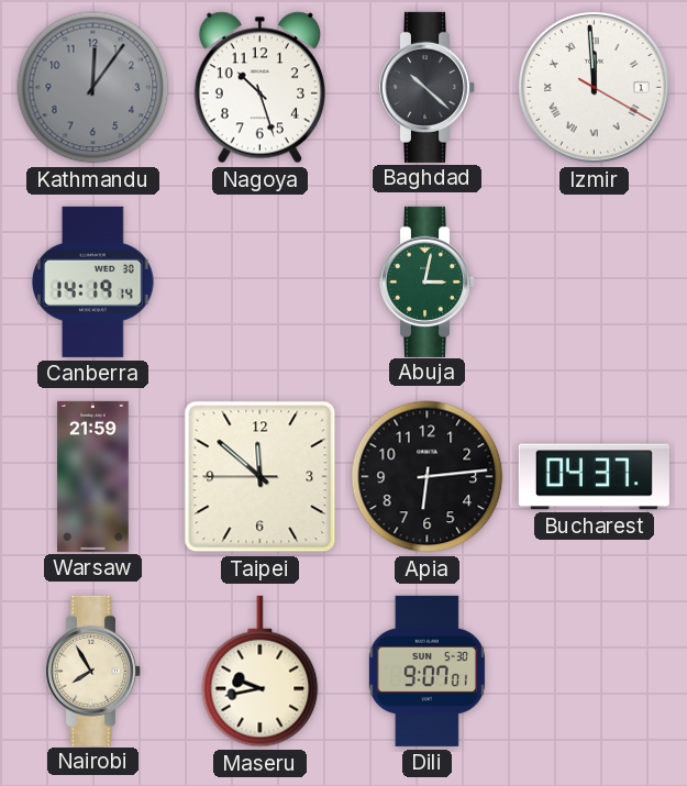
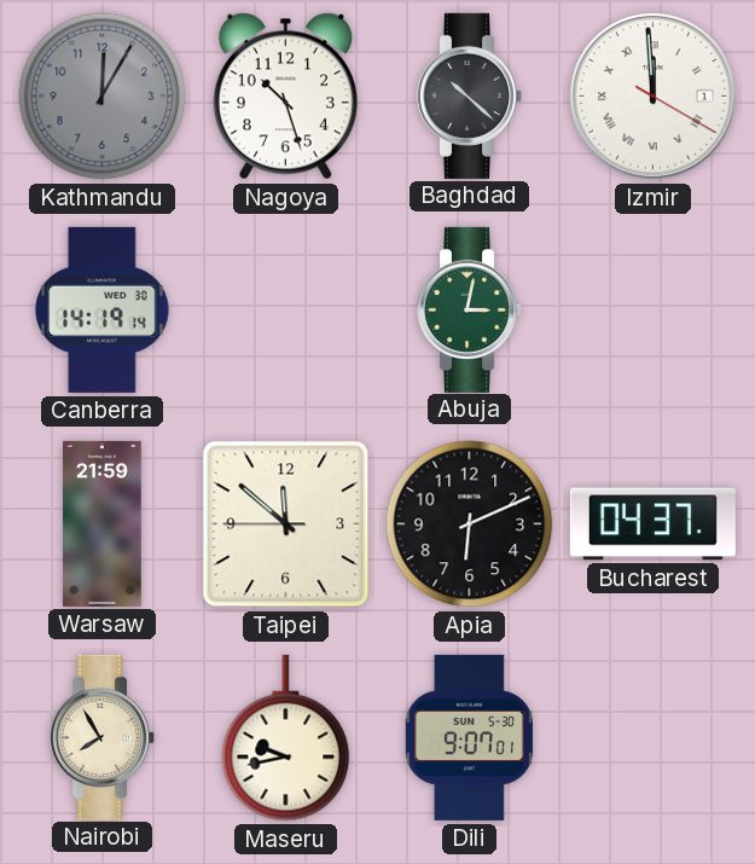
Kathmandu: 12:06 -> 12:05 (103, 97)
Apia: 6:14 -> 6:11 (470, 524)
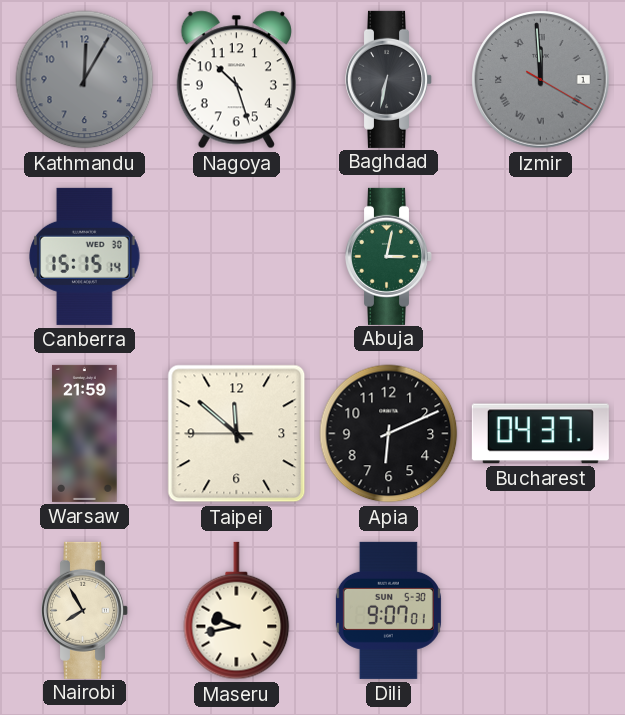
Baghdad: 10:22 -> 6:32 (389, 79)
Izmir dial: white -> grey (541, 80)
Canberra: 14:19 -> 15:15 (85, 256)
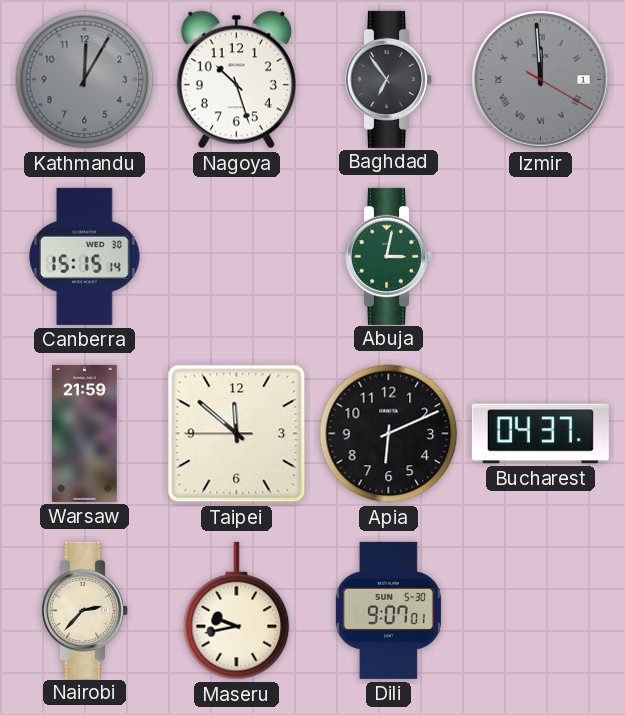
Baghdad: 6:32 -> 6:54 (389, 79)
Nairobi: 7:55 -> 2:37 (85, 610)
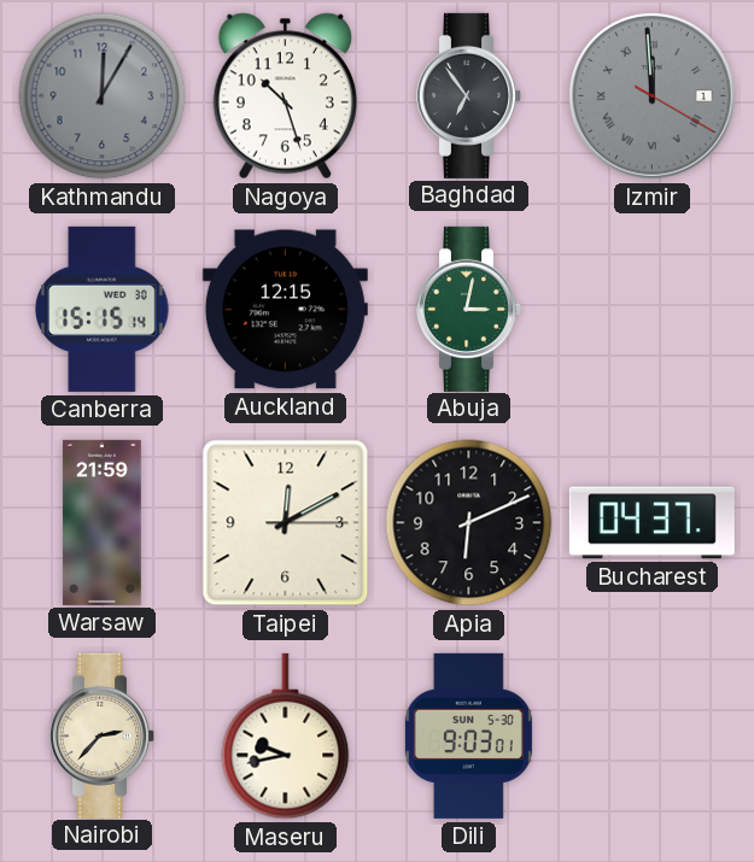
Auckland: none -> 12:15 (285, 310)
Taipei: 11:51 -> 12:10 (286, 523)
Dili: 9:07 -> 9:03 (468, 735)
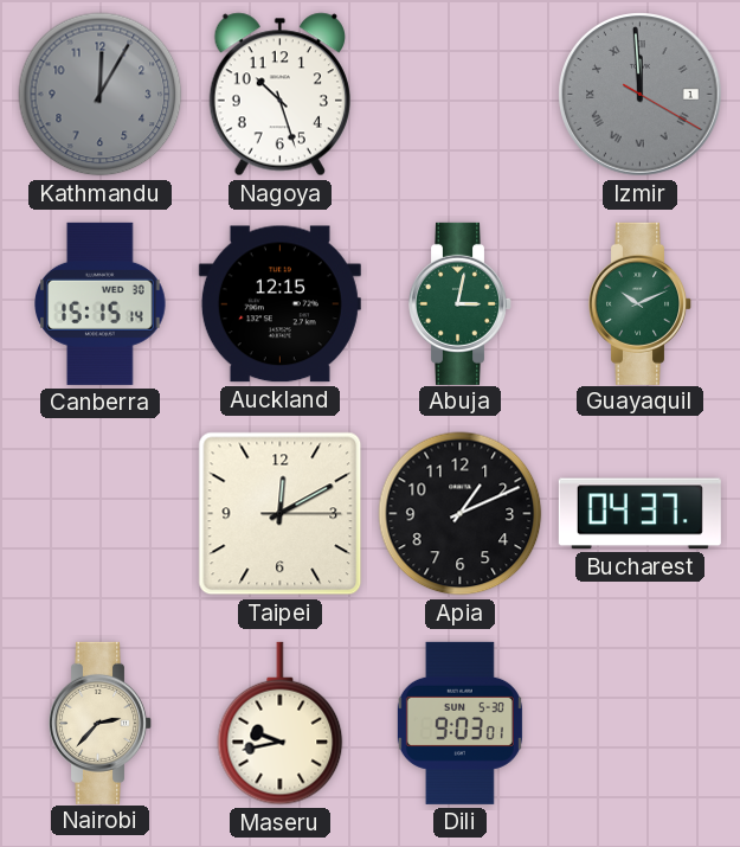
Baghdad: 6:54 -> none (469, 95)
Guayaquil: none -> 10:11 (641, 303)
Warsaw: 21:59 -> none (103, 522)
Apia: 6:11 -> 1:11 (461, 514)
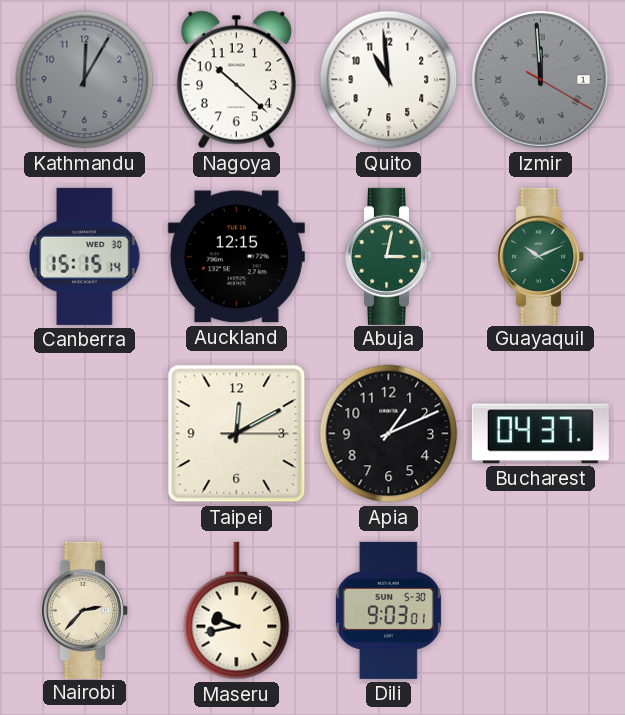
Nagoya: 10:27 -> 10:22 (236, 80)
Quito: none -> 10:59 (389, 80)
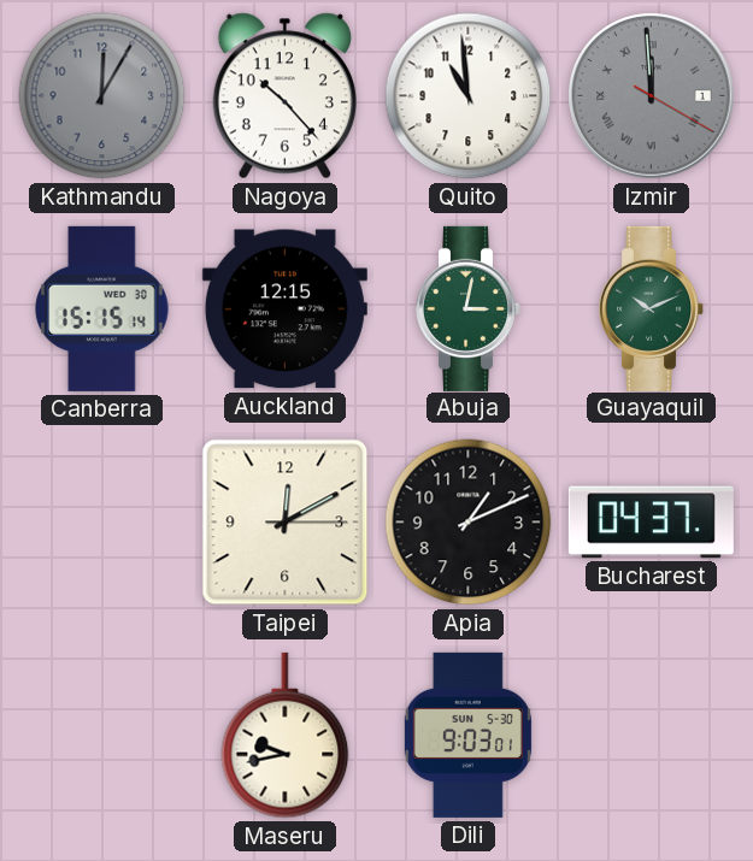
Nagoya: 10:22 -> 10:23 (284, 96)
Nairobi: 2:37 -> none (85, 610)
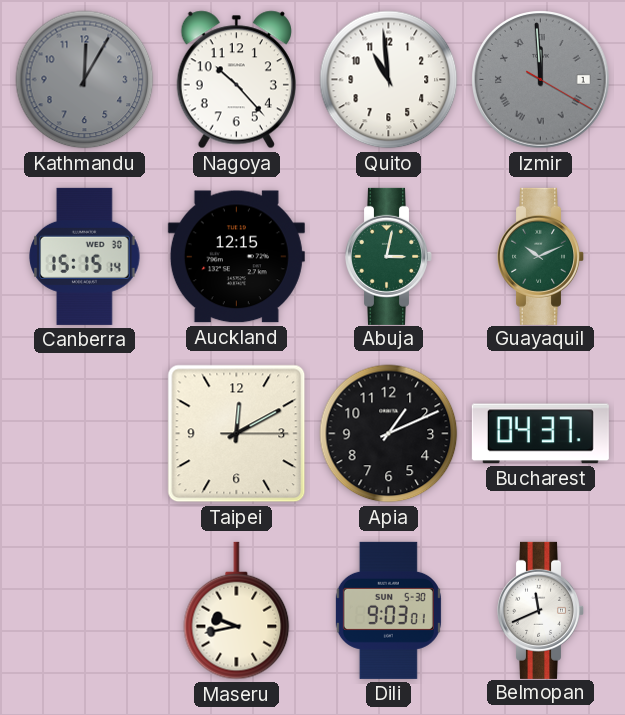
Belmopan: none -> 11:41 (541, 610)
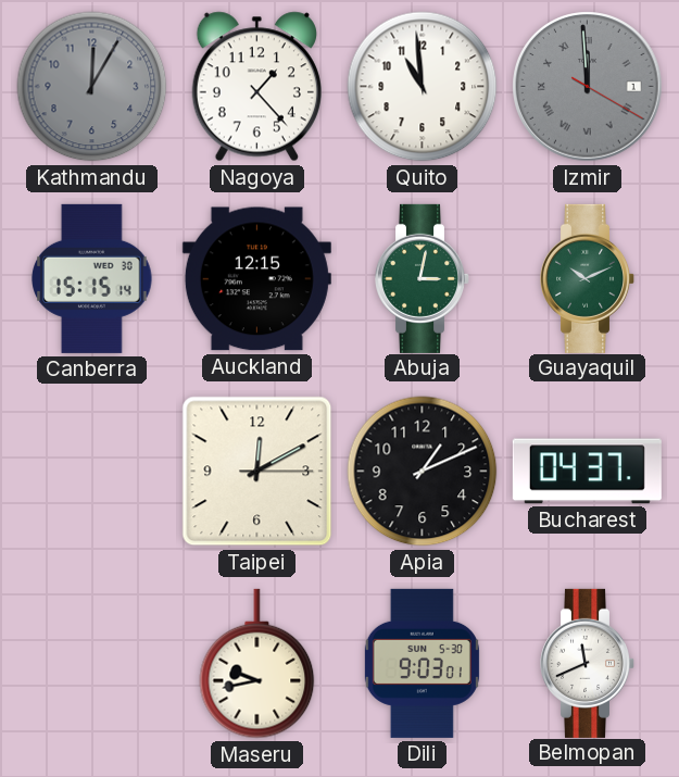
Nagoya: 10:23 -> 1:23 (256, 87)
